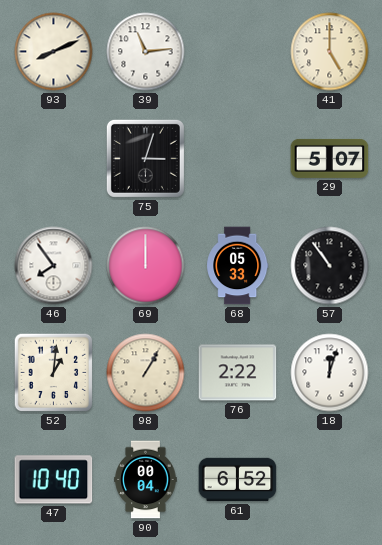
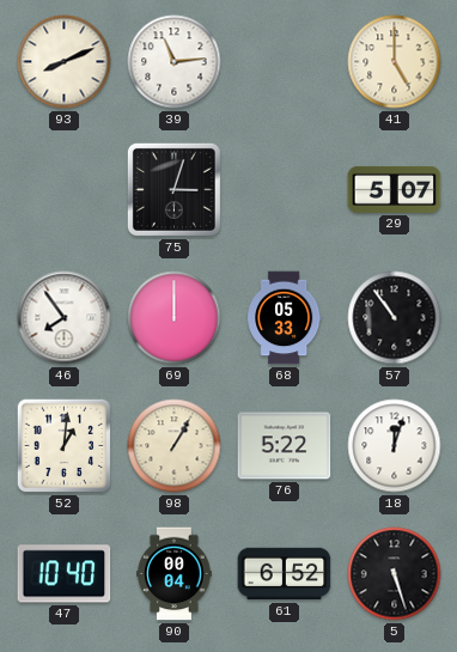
76: 2:22 -> 5:22 (285, 446)
5: none -> 5:27 (395, 574)
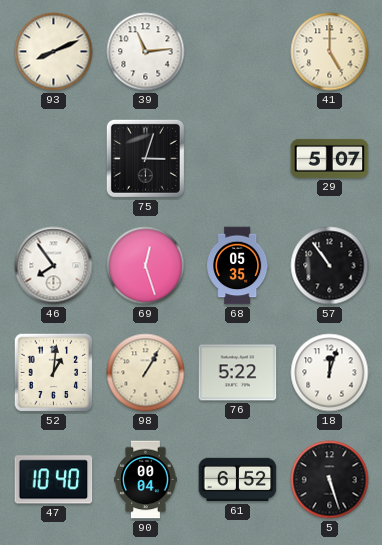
69: 12:00 -> 12:27 (146, 266)
68: 05:33 -> 05:35 (238, 266)
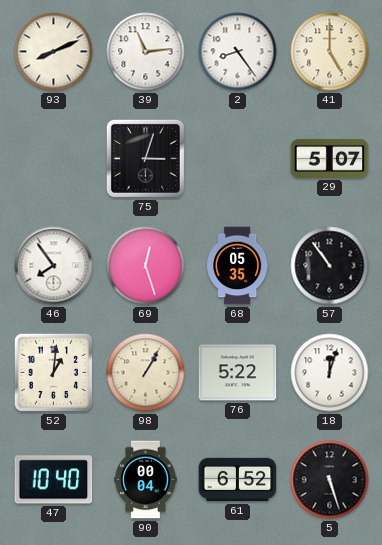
2: none -> 8:24 (238, 52)
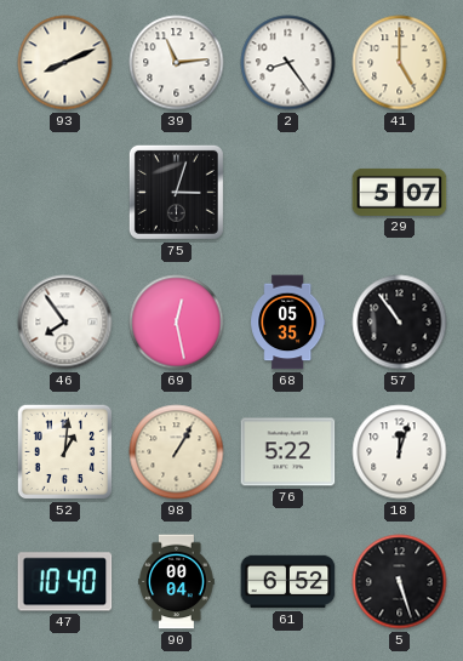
69: 12:27 -> 12:28 (177, 323)
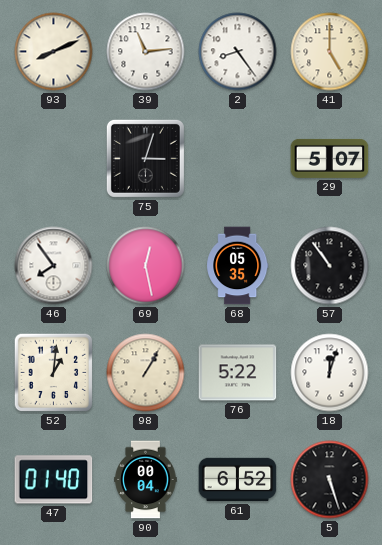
47: 10:40 -> 01:40 (54, 480)
